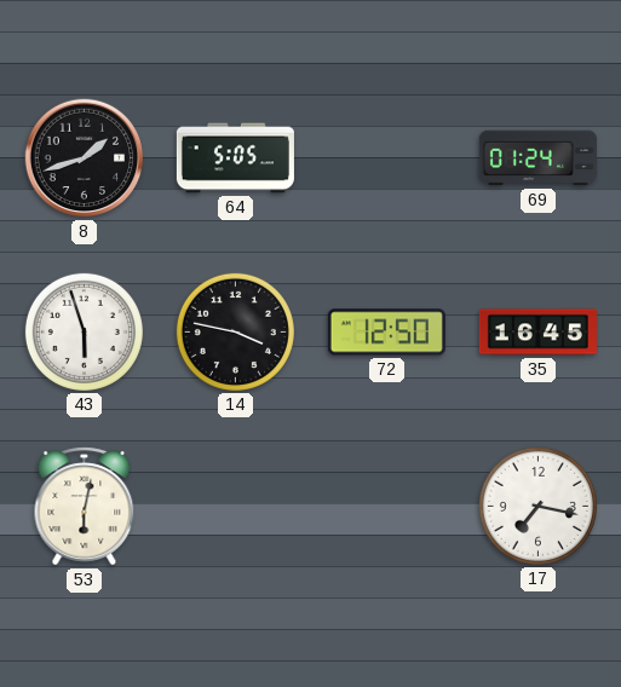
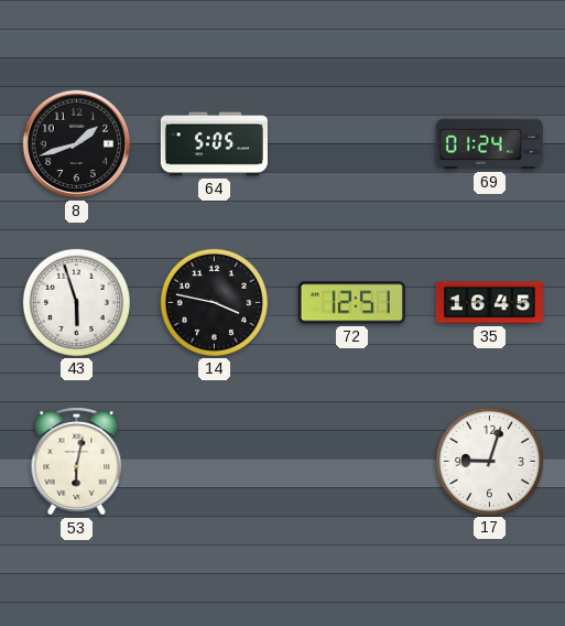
72: 12:50 -> 12:51 (351, 303)
17: 7:17 -> 9:03 (489, 461)
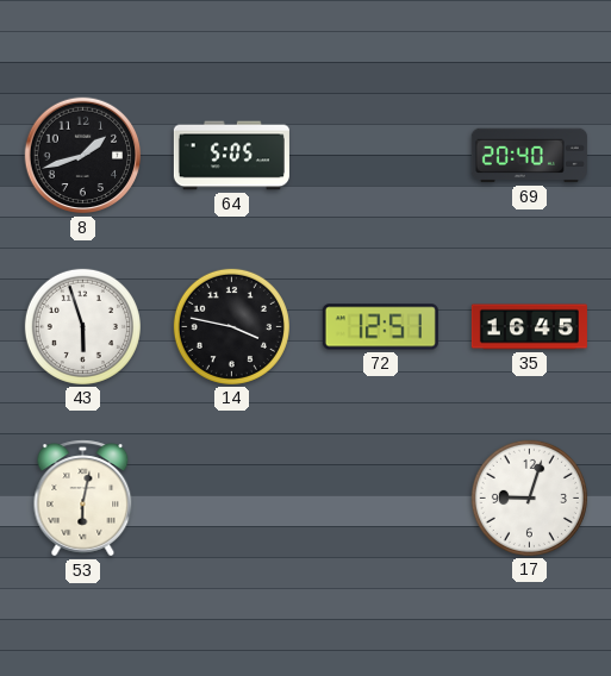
69: 01:24 -> 20:40 (529, 156)
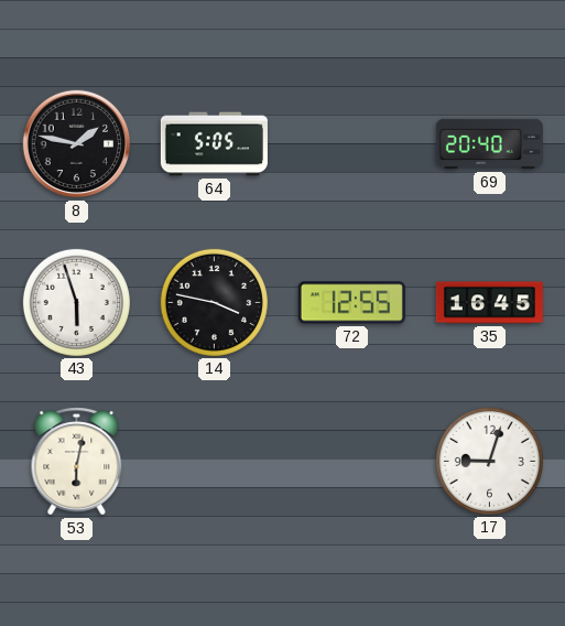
8: 1:42 -> 1:47 (77, 144)
72: 12:51 -> 12:55 (351, 303)
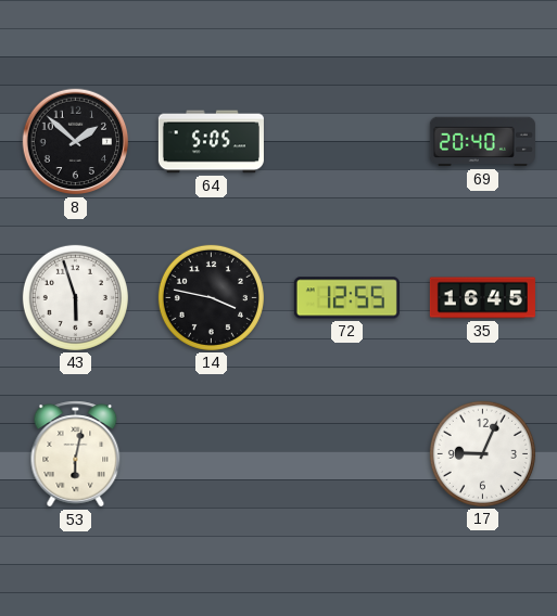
8: 1:47 -> 1:52 (76, 142)
17: 9:03 -> 9:04 (482, 453)
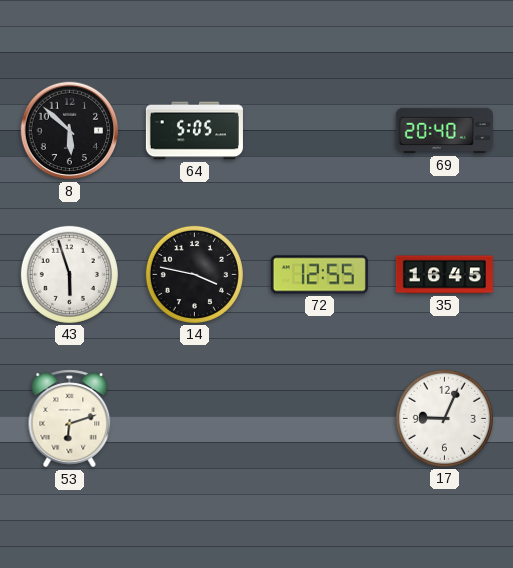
8: 1:52 -> 5:52 (70, 131)
53: 6:02 -> 6:12 (70, 419)
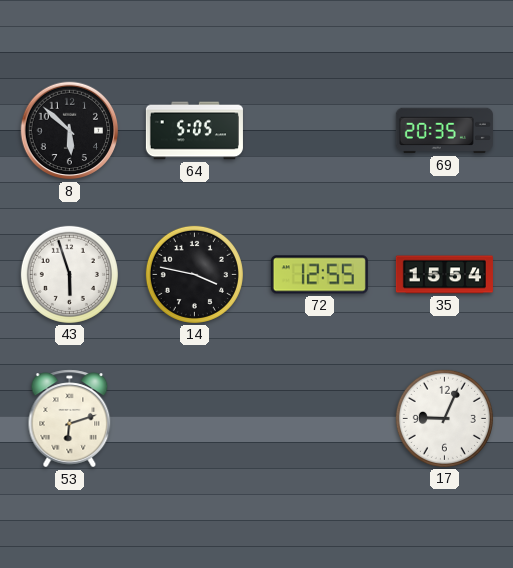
69: 20:40 -> 20:35 (444, 131)
35: 16:45 -> 15:54 (444, 275)
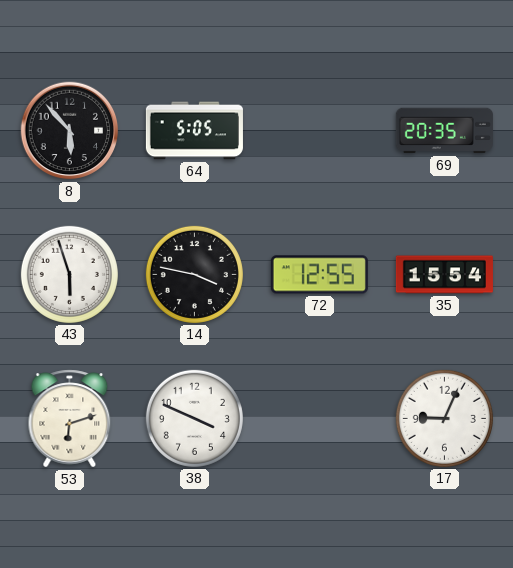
8: 5:52 -> 5:53 (70, 131)
38: none -> 3:49 (194, 418)
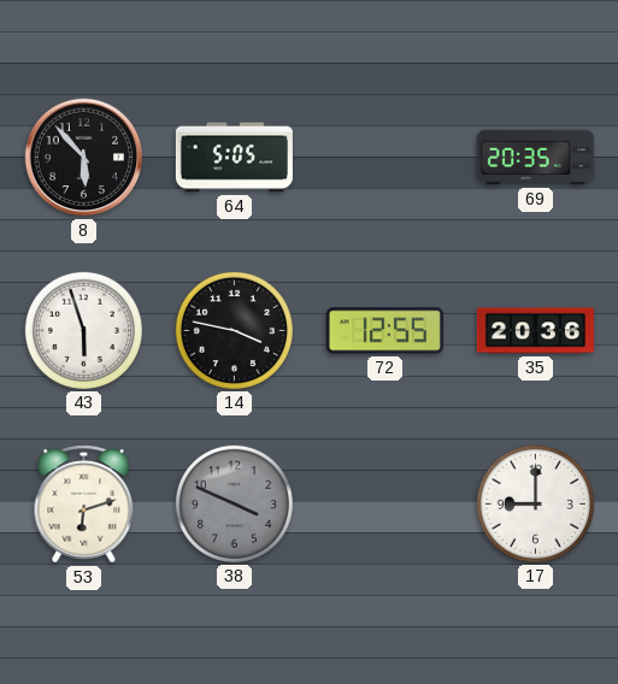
35: 15:54 -> 20:36 (535, 331)
38 dial: white -> grey (234, 503)
17: 9:04 -> 9:00 (535, 503)
